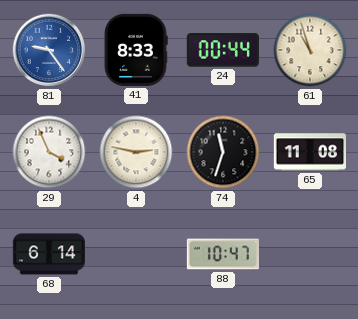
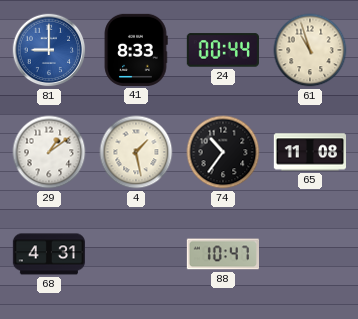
81: 9:24 -> 9:00 (49, 50)
29: 3:56 -> 1:09 (49, 152)
4: 2:47 -> 1:28 (136, 152)
74: 11:33 -> 10:36 (223, 152)
68: 6:14 -> 4:31 (48, 254)
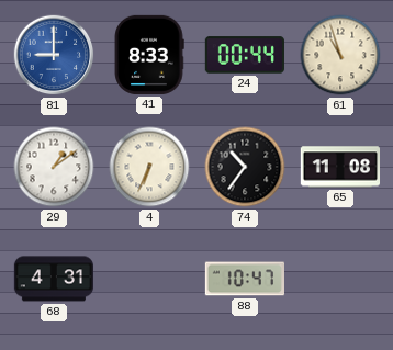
4: 1:28 -> 6:34 (149, 167)
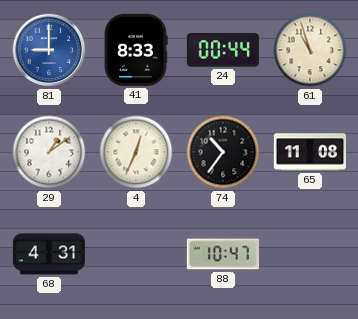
4: 6:34 -> 12:34 (136, 152)
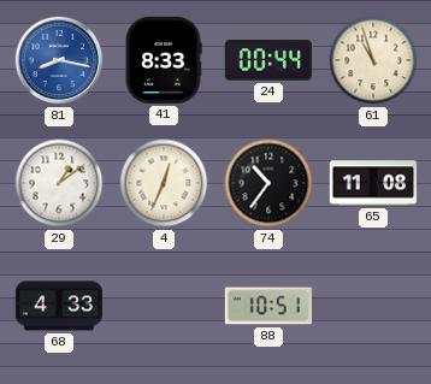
81: 9:00 -> 8:17 (59, 60)
68: 4:31 -> 4:33 (58, 306)
88: 10:47 -> 10:51 (267, 306)
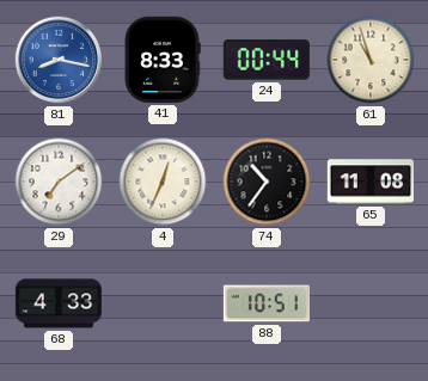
29: 1:09 -> 7:09 (59, 182)
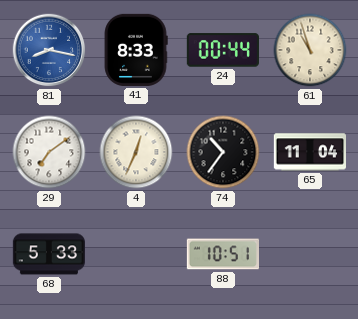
65: 11:08 -> 11:04 (309, 152)
68: 4:33 -> 5:33 (48, 254)
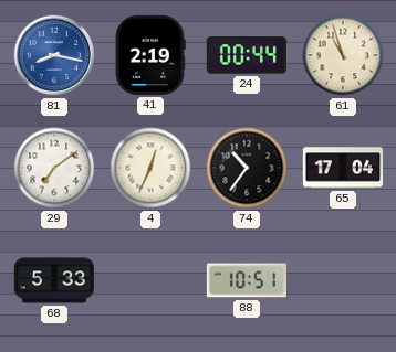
41: 8:33 -> 2:19 (150, 55)
65: 11:04 -> 17:04 (342, 168)
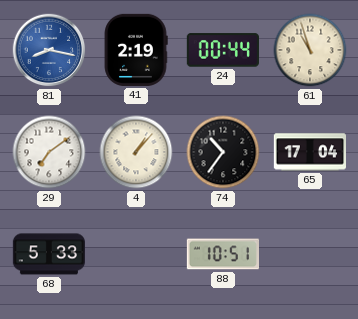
4: 12:34 -> 1:07 (136, 152)
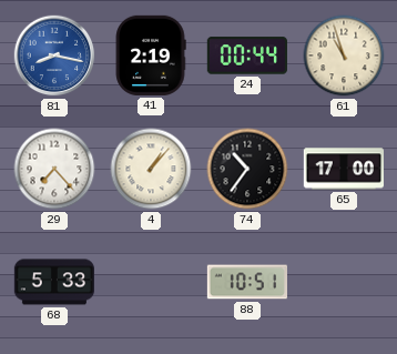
29: 7:09 -> 7:23 (54, 169)
65: 17:04 -> 17:00 (343, 169)
